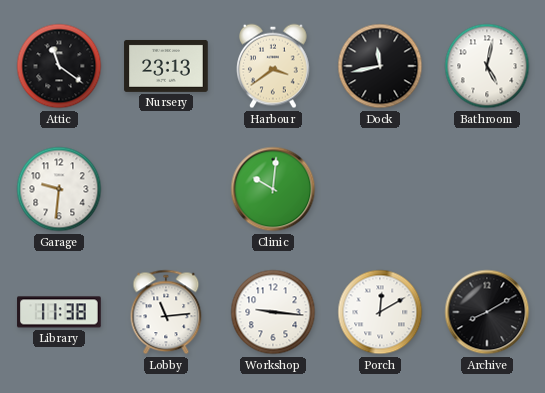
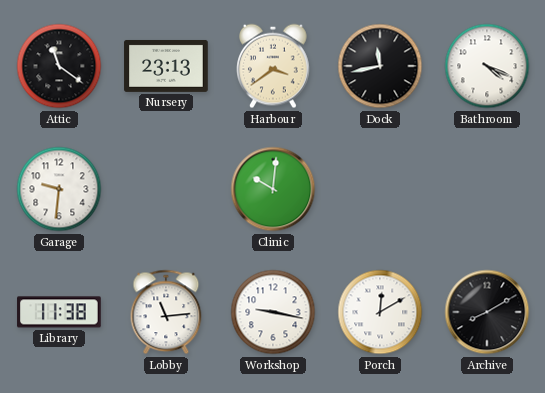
Bathroom: 5:02 -> 4:19 (487, 66)
Workshop: 9:16 -> 9:17 (273, 312)
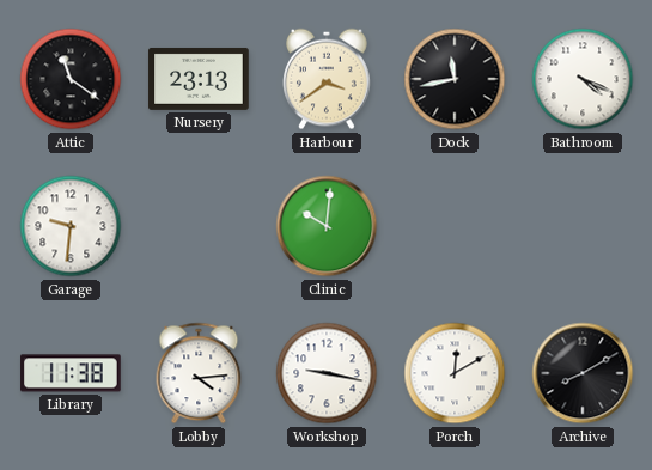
Lobby: 11:14 -> 4:14 (199, 373)
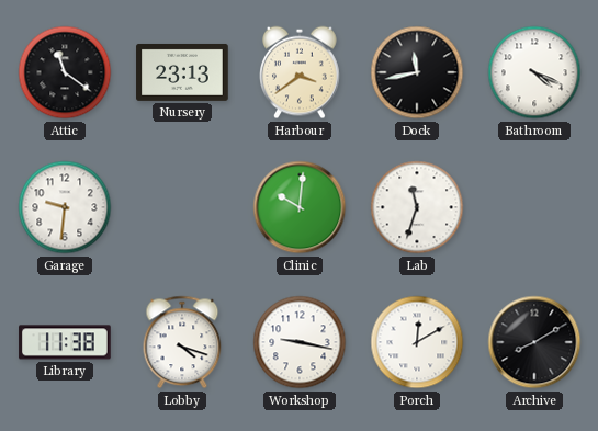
Lab: none -> 11:33 (417, 207)
Lobby: 4:14 -> 4:18 (182, 342)
